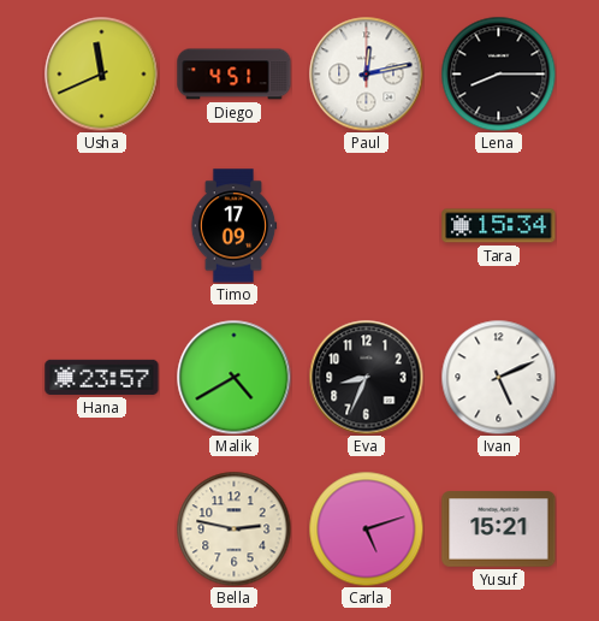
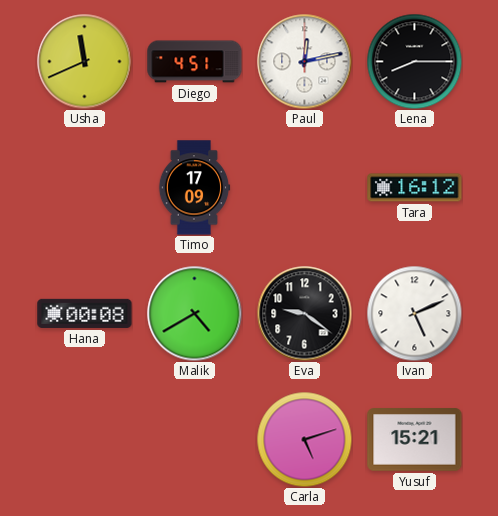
Tara: 15:34 -> 16:12 (415, 188)
Hana: 23:57 -> 00:08 (85, 313)
Eva: 8:34 -> 9:21 (304, 313)
Bella: 2:47 -> none (233, 528)
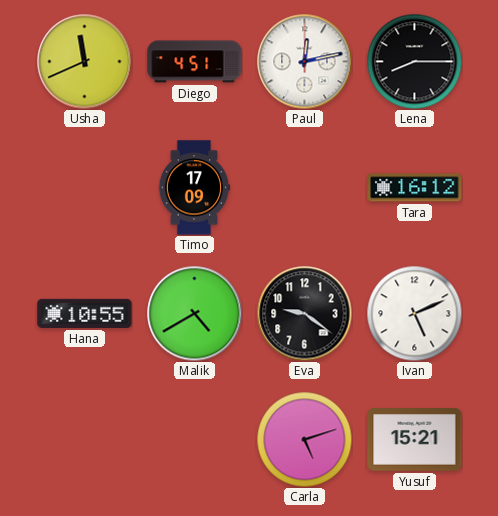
Hana: 00:08 -> 10:55 (85, 313)
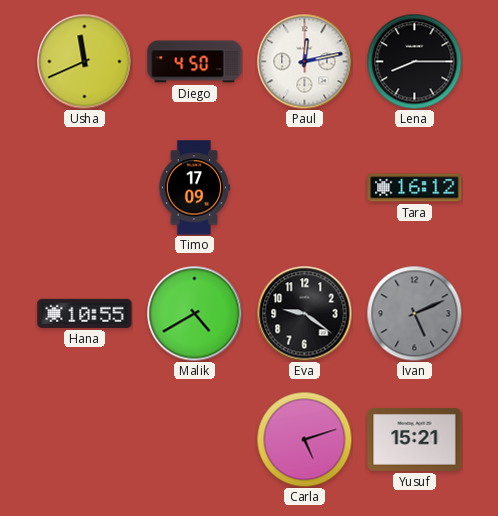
Diego: 4:51 -> 4:50 (195, 62)
Ivan dial: white -> grey (414, 313)
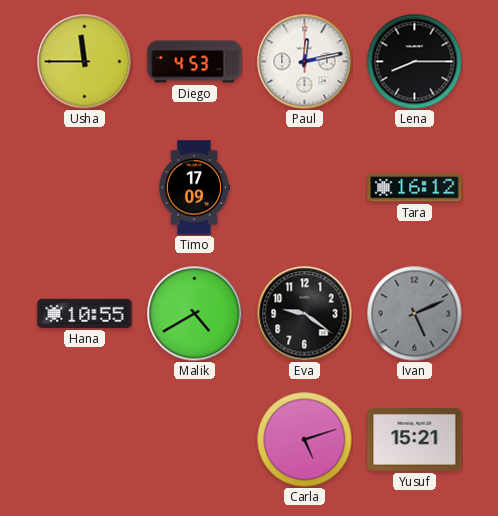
Usha: 11:41 -> 11:45 (84, 61)
Diego: 4:50 -> 4:53 (195, 62)
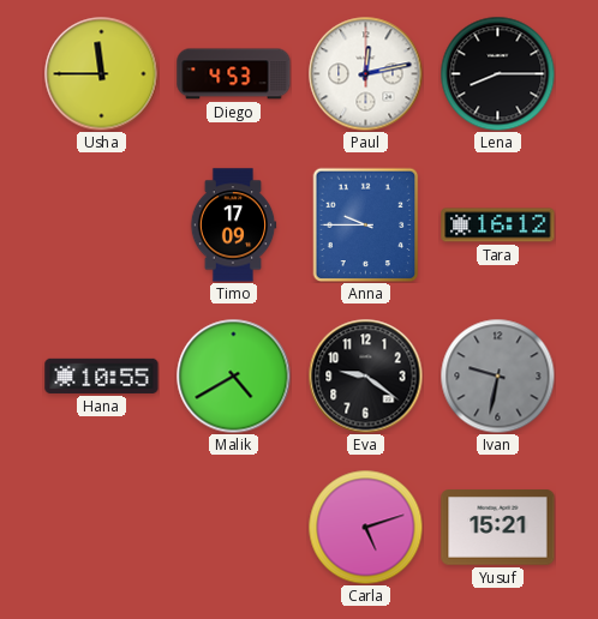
Anna: none -> 9:45 (366, 224)
Ivan: 5:11 -> 9:32 (497, 375)
